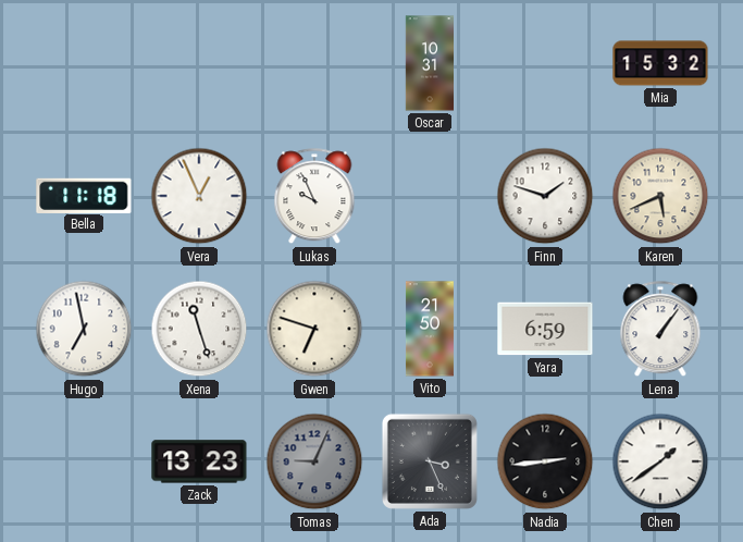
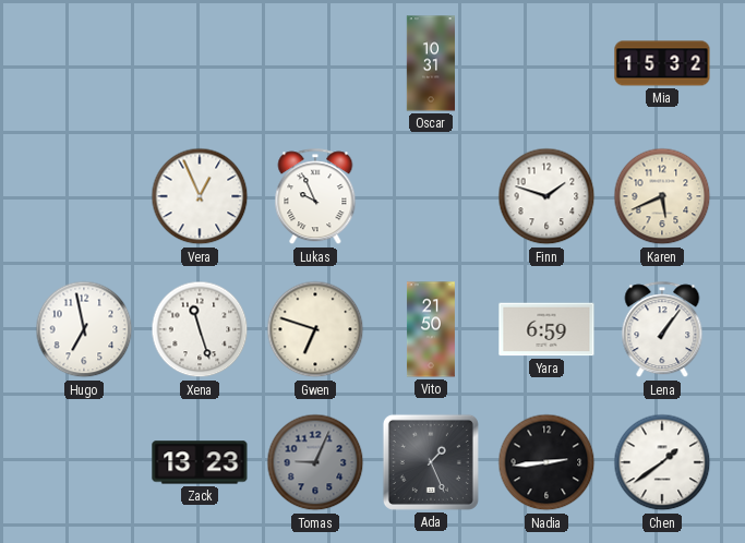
Bella: 11:18 -> none (84, 195)
Ada: 3:26 -> 1:26 (431, 462)
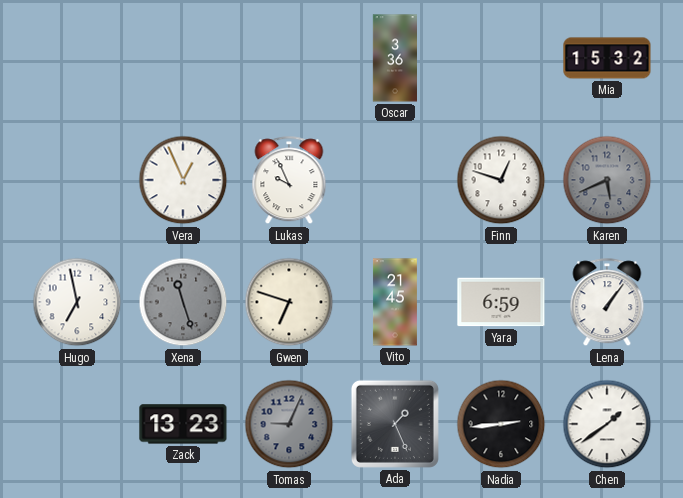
Oscar: 10:31 -> 3:36 (395, 58)
Finn: 1:48 -> 12:48 (501, 180)
Karen dial: cream -> grey (607, 180)
Xena dial: white -> grey (183, 302)
Vito: 21:50 -> 21:45 (395, 302)
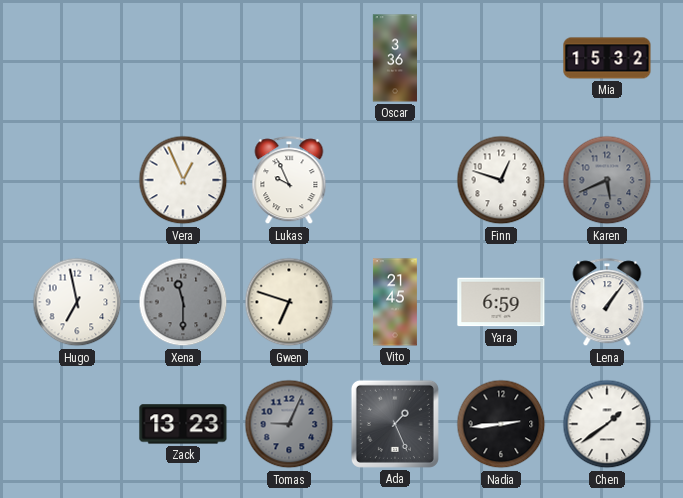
Xena: 11:27 -> 11:30 (183, 302)
